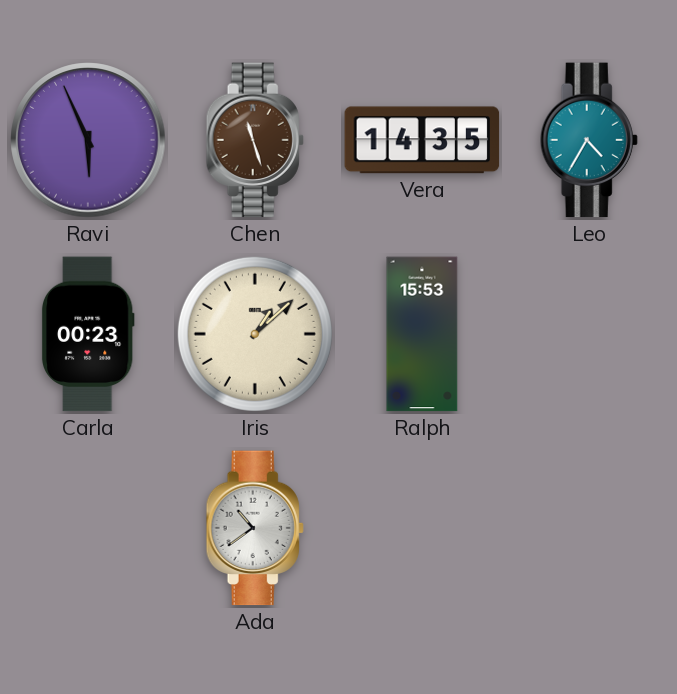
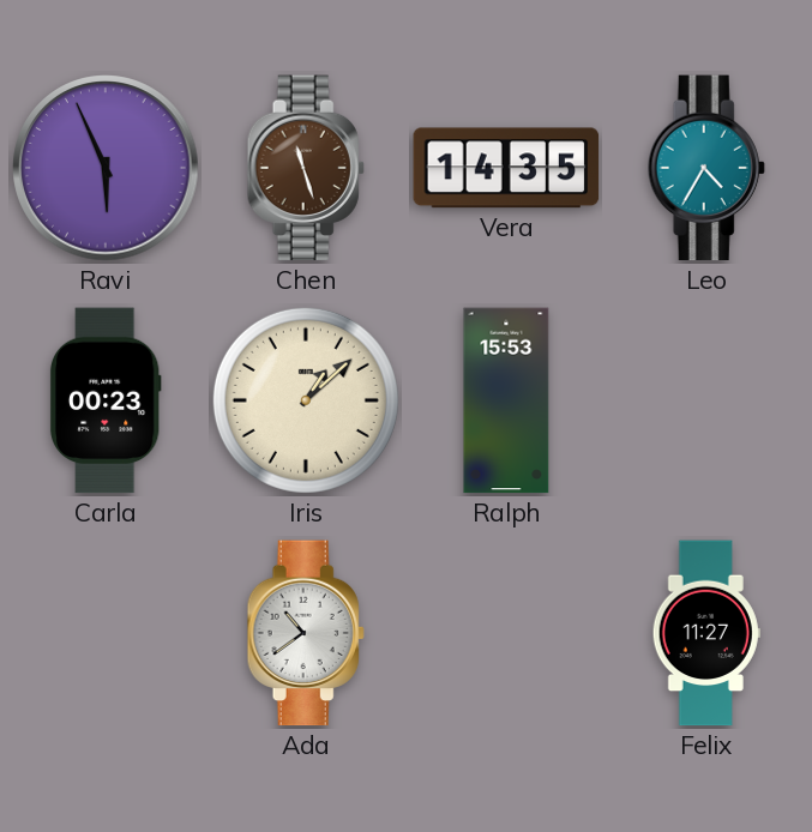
Felix: none -> 11:27 (706, 633)
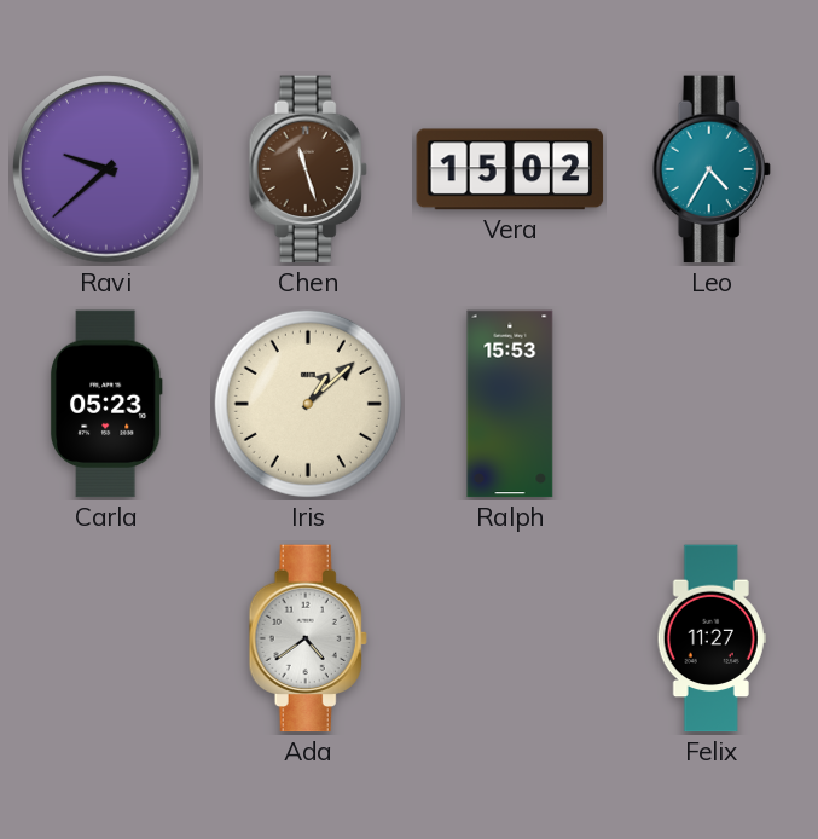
Ravi: 5:56 -> 9:38 (106, 169)
Vera: 14:35 -> 15:02 (510, 169)
Carla: 00:23 -> 05:23 (106, 404)
Ada: 10:39 -> 4:39 (308, 638)
